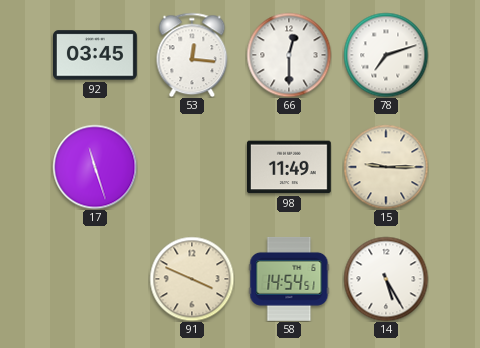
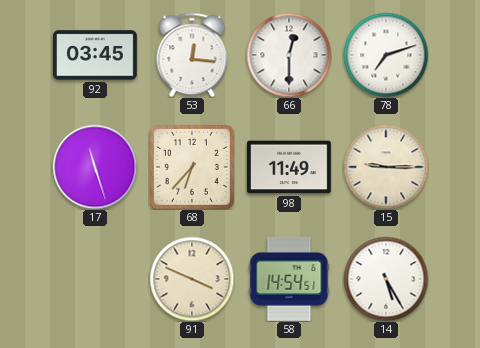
68: none -> 6:37 (192, 167)
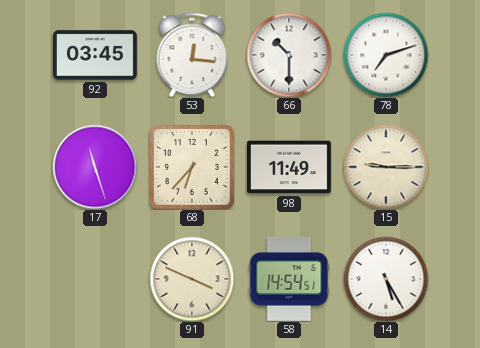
66: 12:30 -> 10:30 (289, 55)
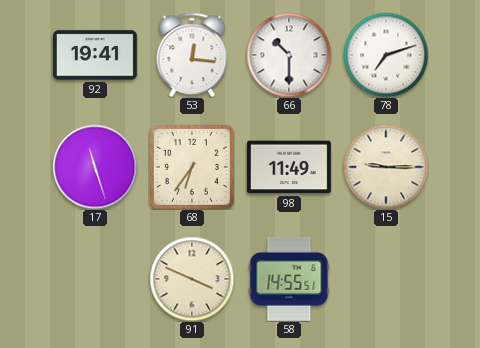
92: 03:45 -> 19:41 (96, 55)
68: 6:37 -> 6:36 (192, 167)
58: 14:54 -> 14:55 (289, 279)
14: 5:25 -> none (386, 279)
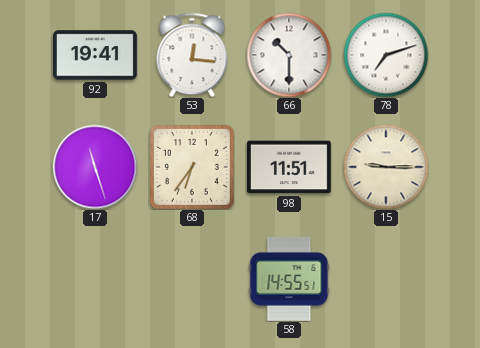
98: 11:49 -> 11:51 (289, 167)
91: 3:49 -> none (192, 279)
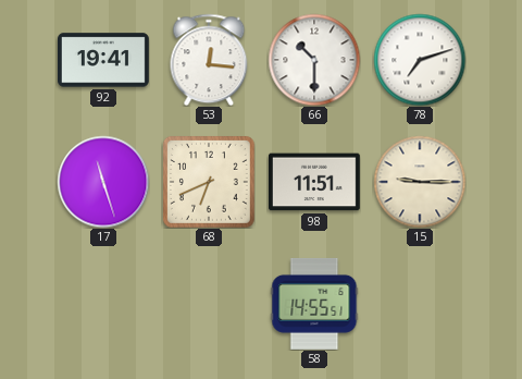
68: 6:36 -> 6:41 (209, 182)
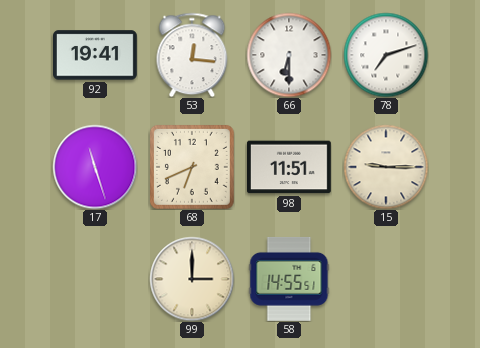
66: 10:30 -> 6:30 (289, 55)
99: none -> 3:00 (192, 279)
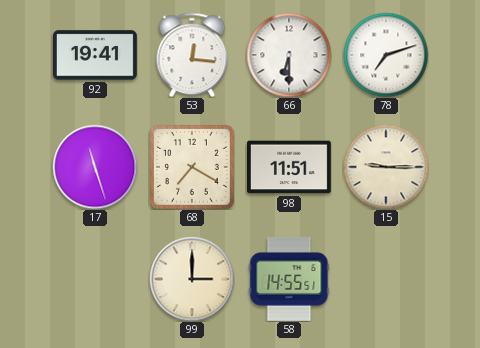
68: 6:41 -> 7:20 (192, 167)
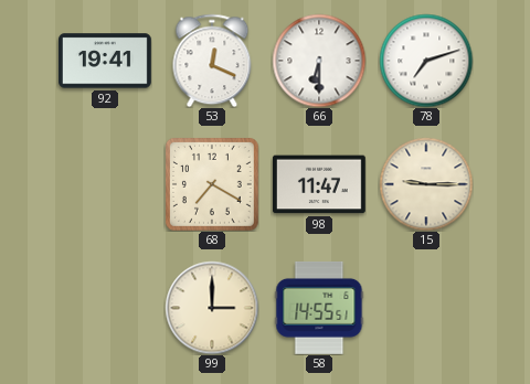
53: 12:16 -> 12:19 (212, 61)
17: 11:27 -> none (95, 167)
98: 11:51 -> 11:47 (319, 184)
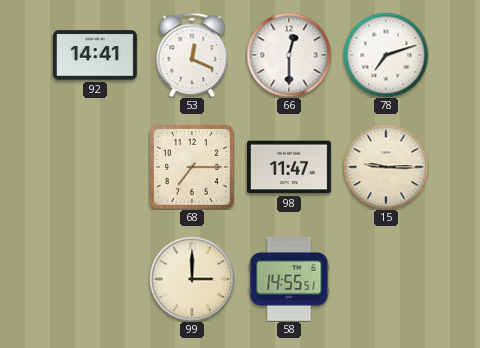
92: 19:41 -> 14:41 (96, 55)
66: 6:30 -> 12:30 (289, 55)
68: 7:20 -> 7:15 (192, 167)
